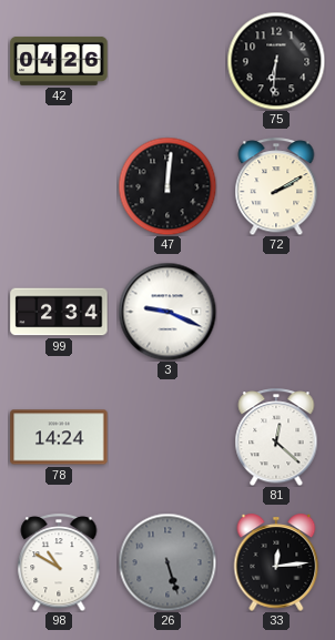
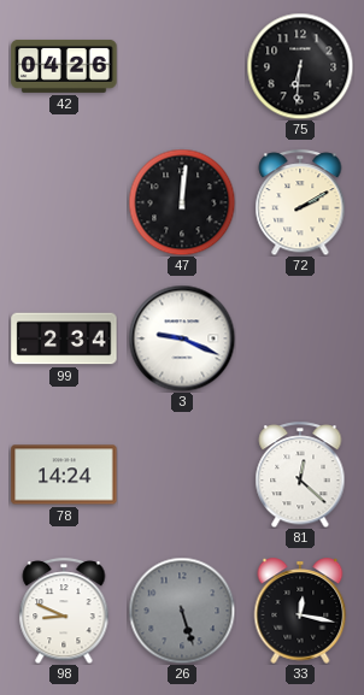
98: 10:50 -> 8:49 (64, 611)
33: 12:14 -> 12:17 (300, 611)
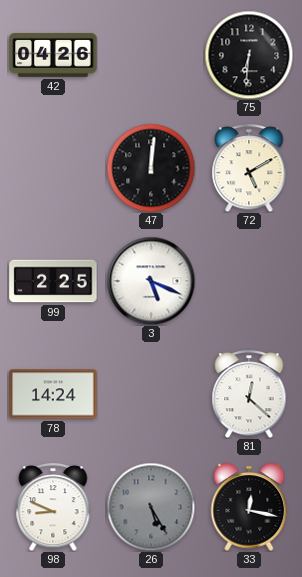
72: 2:10 -> 5:10 (249, 168)
99: 2:34 -> 2:25 (53, 281)
3: 9:19 -> 5:19 (151, 281)
26: 5:27 -> 5:25 (151, 507)
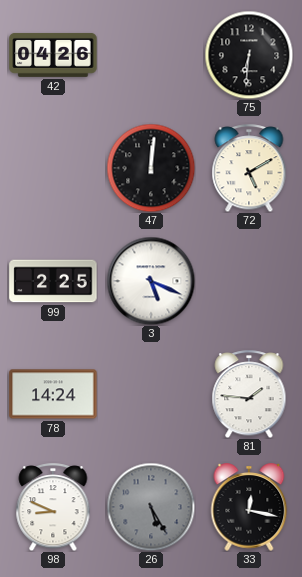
81: 12:22 -> 1:46 (249, 394)
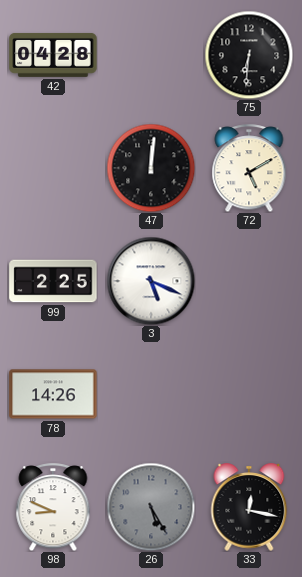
42: 04:26 -> 04:28 (53, 55)
78: 14:24 -> 14:26 (53, 394)
81: 1:46 -> none (249, 394)
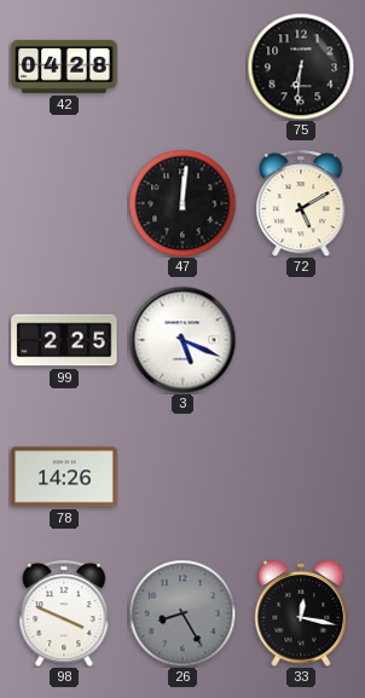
98: 8:49 -> 3:49 (64, 613)
26: 5:25 -> 8:25 (182, 613)
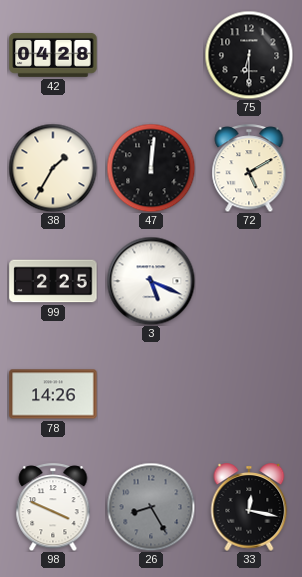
75: 6:31 -> 6:30 (249, 55)
38: none -> 1:35 (53, 168)
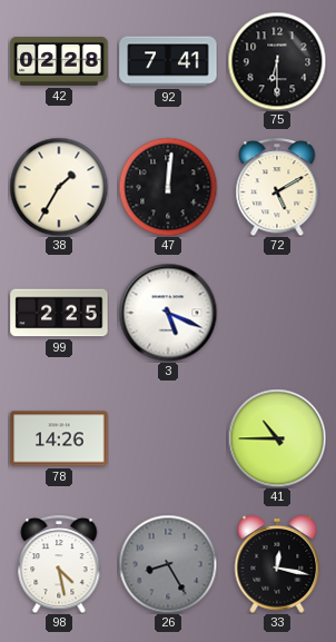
42: 04:28 -> 02:28 (59, 61)
92: none -> 7:41 (168, 61)
41: none -> 10:45 (277, 438)
98: 3:49 -> 4:28 (59, 564)
